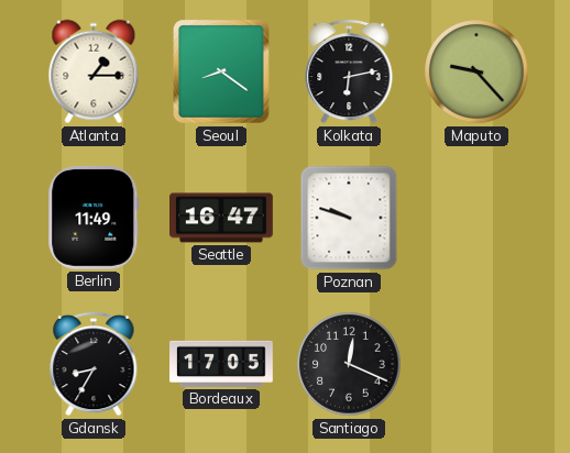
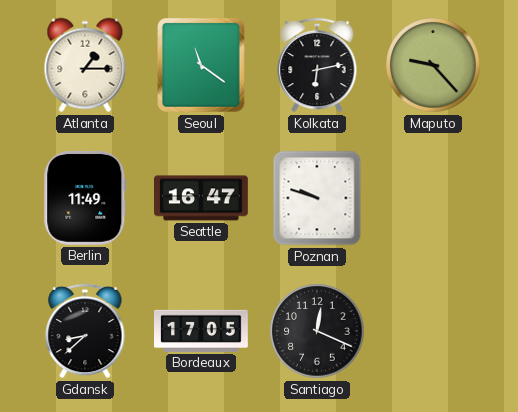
Seoul: 8:21 -> 11:21 (202, 66)
Gdansk: 8:35 -> 8:38 (85, 331)
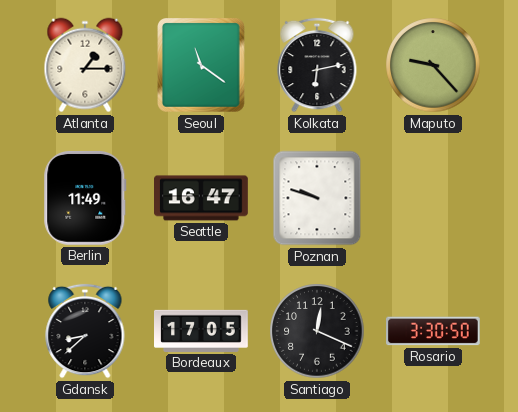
Rosario: none -> 3:30 (434, 331)
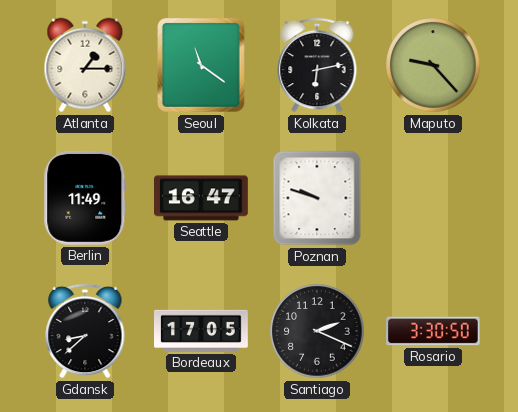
Santiago: 12:19 -> 2:19 (317, 331)
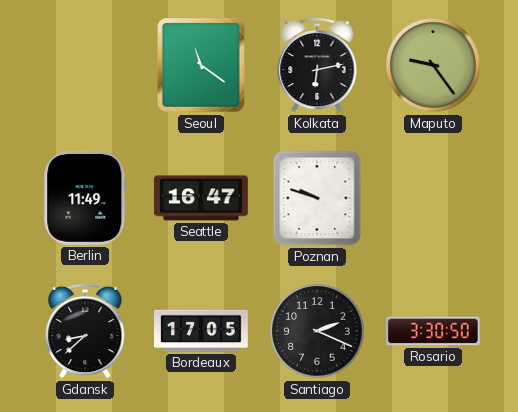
Atlanta: 1:15 -> none (85, 65)
Maputo: 9:23 -> 9:24 (433, 65)
